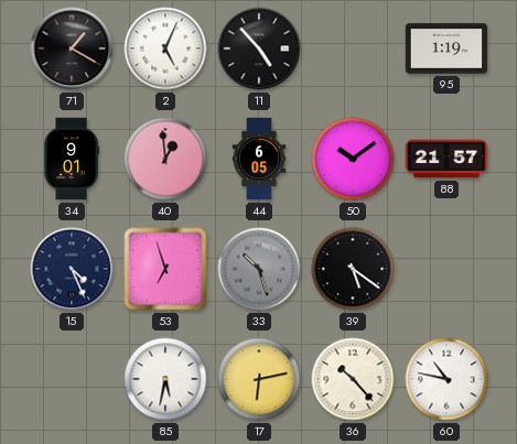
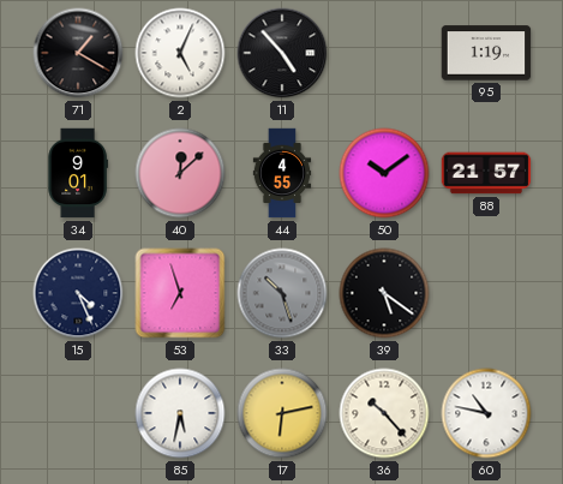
40: 12:59 -> 12:08 (180, 173)
44: 6:05 -> 4:55 (282, 173)
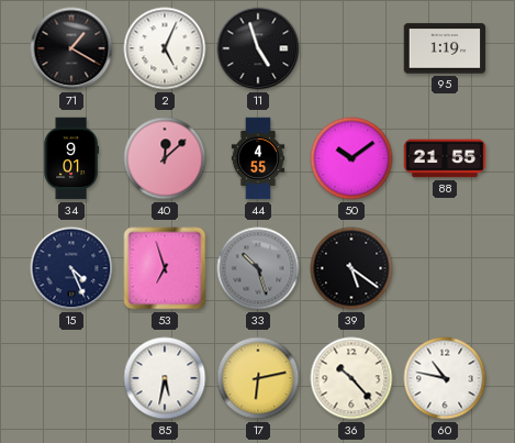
11: 4:53 -> 4:57 (258, 48)
88: 21:57 -> 21:55 (445, 158)
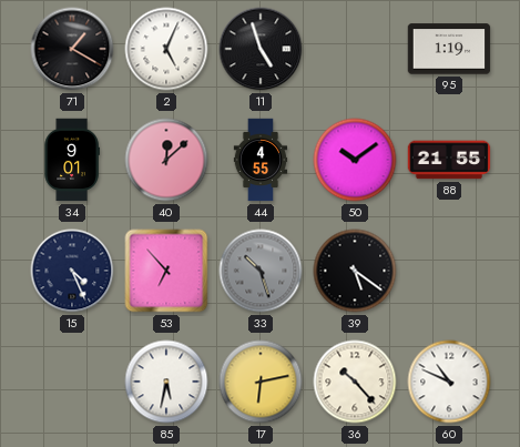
53: 6:57 -> 6:53 (166, 271)
60: 10:47 -> 10:49 (449, 382)
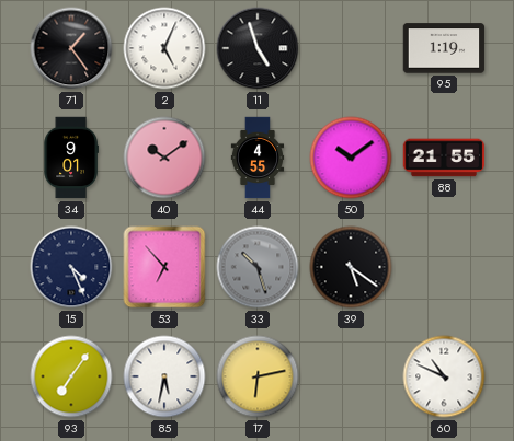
71: 1:20 -> 1:24 (71, 48)
40: 12:08 -> 10:09 (164, 158)
93: none -> 7:06 (71, 376)
36: 10:23 -> none (355, 382)
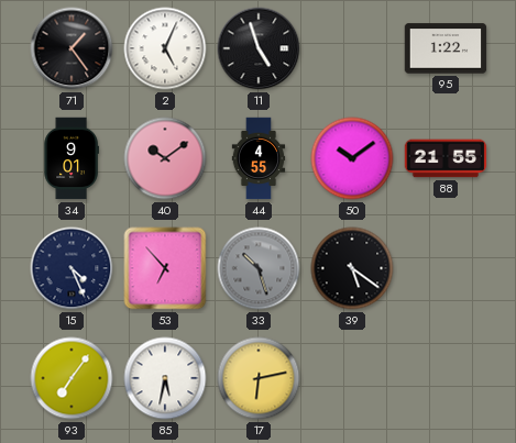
95: 1:19 -> 1:22 (446, 48)
60: 10:49 -> none (444, 376)
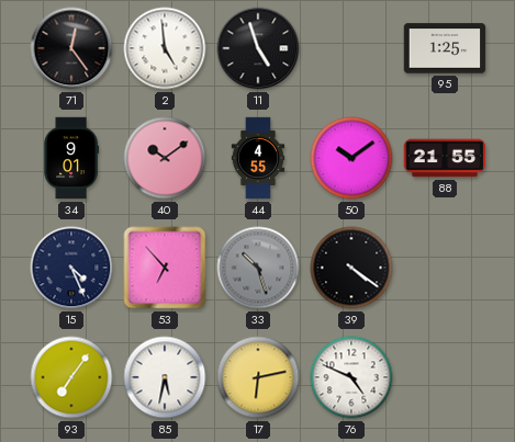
71: 1:24 -> 12:24 (71, 48)
2: 5:04 -> 4:59 (165, 48)
95: 1:22 -> 1:25 (445, 48)
39: 5:21 -> 4:21 (351, 268)
76: none -> 4:49 (351, 377)
